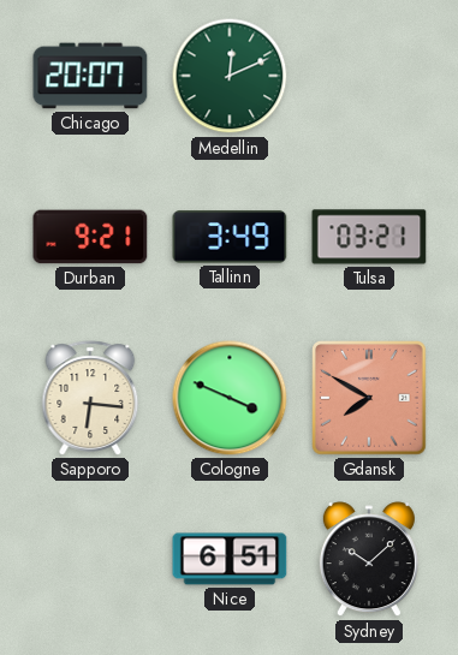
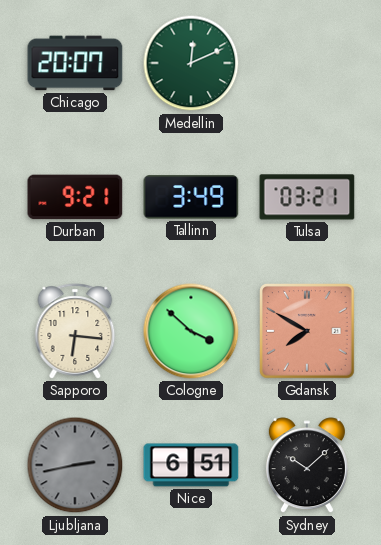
Cologne: 3:49 -> 3:52 (191, 331)
Ljubljana: none -> 2:43 (75, 465)
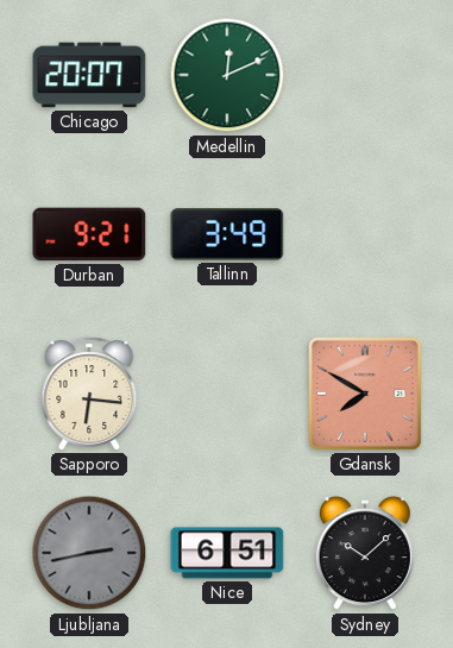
Tulsa: 03:21 -> none (307, 197)
Cologne: 3:52 -> none (191, 331)
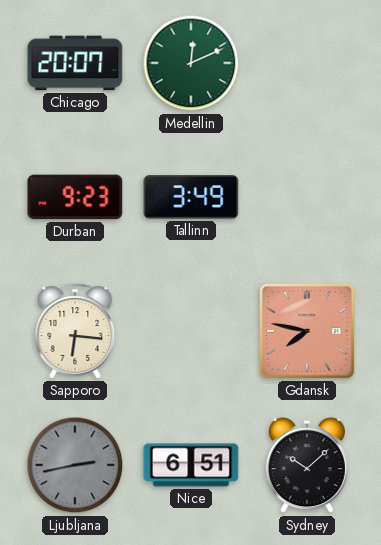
Durban: 9:21 -> 9:23 (75, 197)
Gdansk: 7:50 -> 7:47 (308, 332)
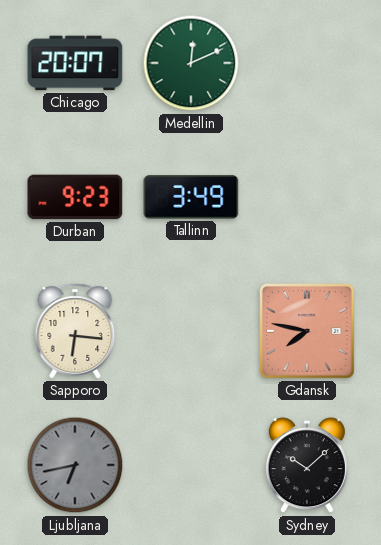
Ljubljana: 2:43 -> 6:43 (75, 465)
Nice: 6:51 -> none (191, 465)
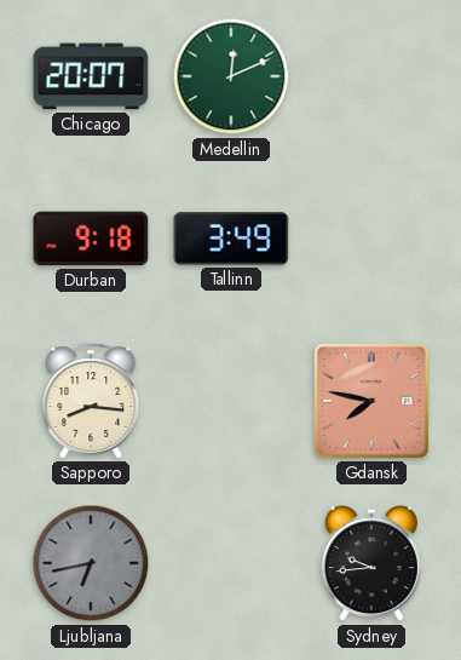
Durban: 9:23 -> 9:18 (91, 239)
Sapporo: 6:16 -> 8:16 (91, 401)
Sydney: 10:08 -> 9:44 (371, 564)
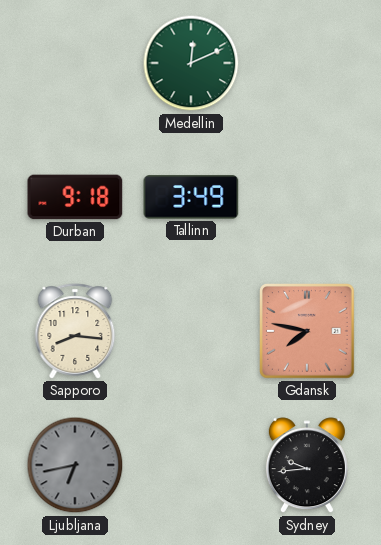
Chicago: 20:07 -> none (91, 76)
